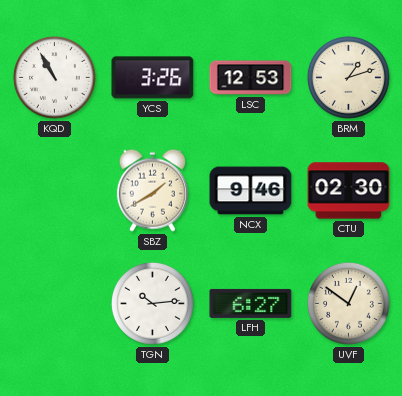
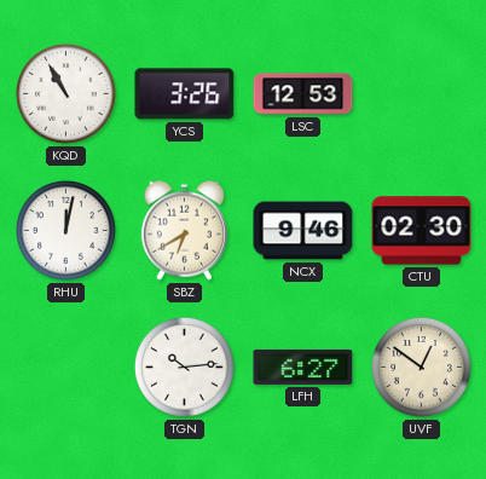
BRM: 1:12 -> none (349, 78)
RHU: none -> 12:02 (66, 231)
SBZ: 1:40 -> 6:40 (184, 230)
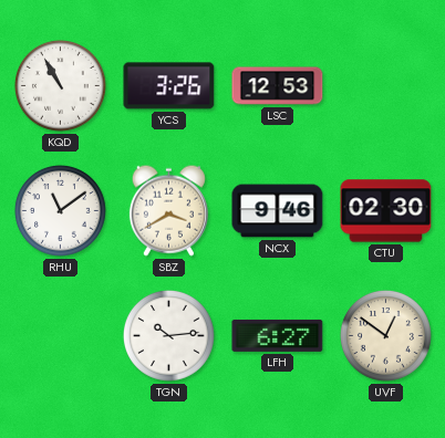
RHU: 12:02 -> 11:09 (61, 211)
SBZ: 6:40 -> 3:40 (168, 210)
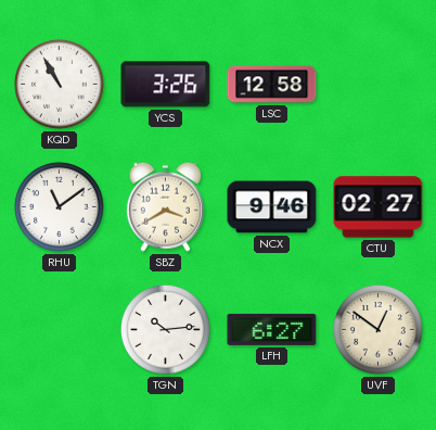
LSC: 12:53 -> 12:58 (272, 85)
CTU: 02:30 -> 02:27 (379, 207)
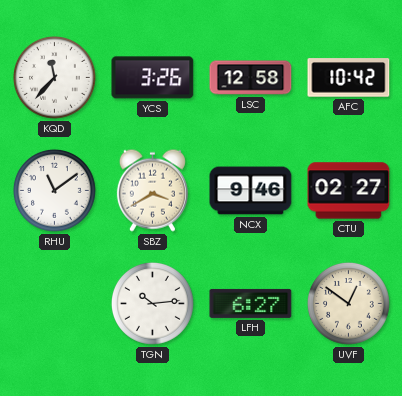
KQD: 10:55 -> 11:37 (55, 78)
AFC: none -> 10:42 (349, 78)
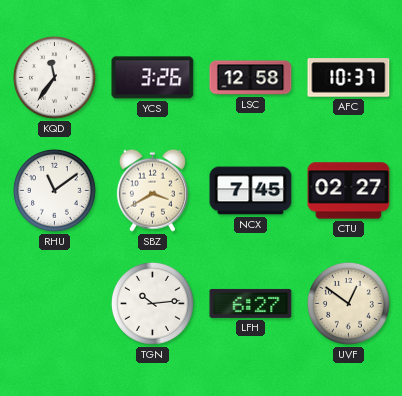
KQD: 11:37 -> 11:36 (55, 78)
AFC: 10:42 -> 10:37 (349, 78)
NCX: 9:46 -> 7:45 (251, 191)
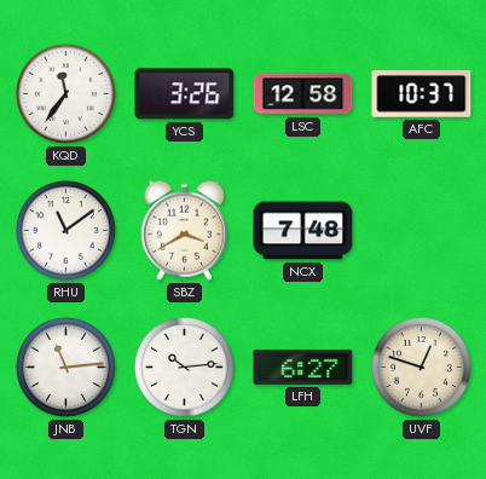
NCX: 7:45 -> 7:48 (303, 231)
CTU: 02:27 -> none (349, 191)
JNB: none -> 11:14 (66, 368)
UVF: 12:51 -> 12:48 (422, 368)
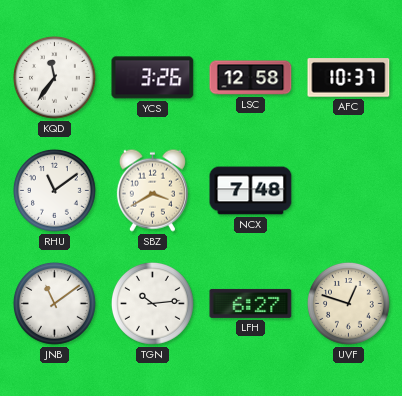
JNB: 11:14 -> 11:09 (55, 304)
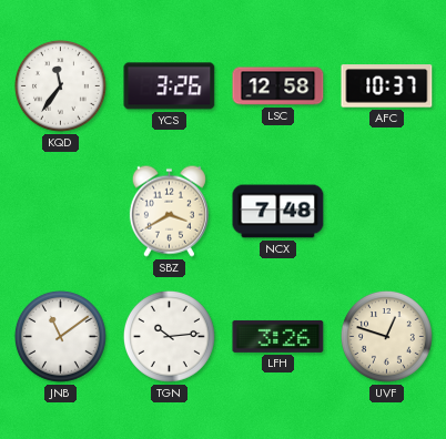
RHU: 11:09 -> none (55, 191)
LFH: 6:27 -> 3:26 (278, 336)
